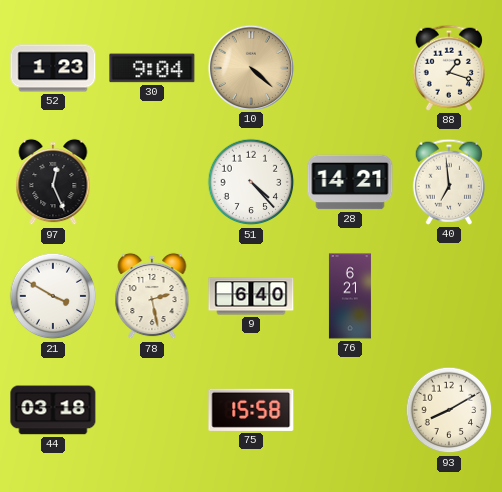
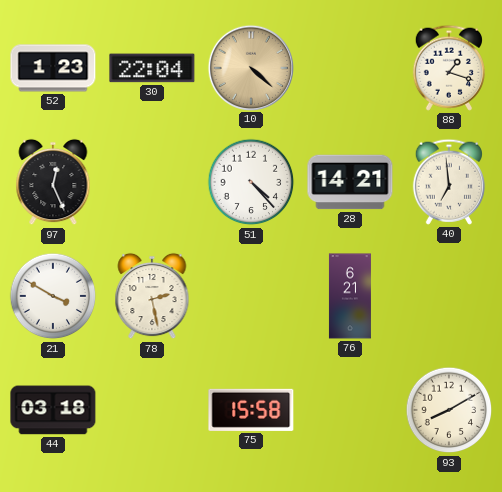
30: 9:04 -> 22:04 (152, 68)
9: 6:40 -> none (251, 296)
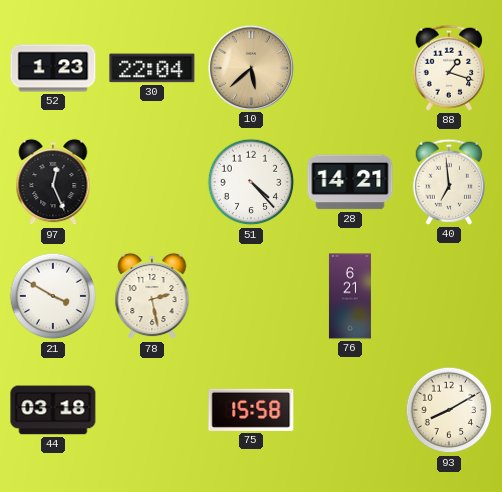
10: 4:22 -> 5:38 (250, 67)
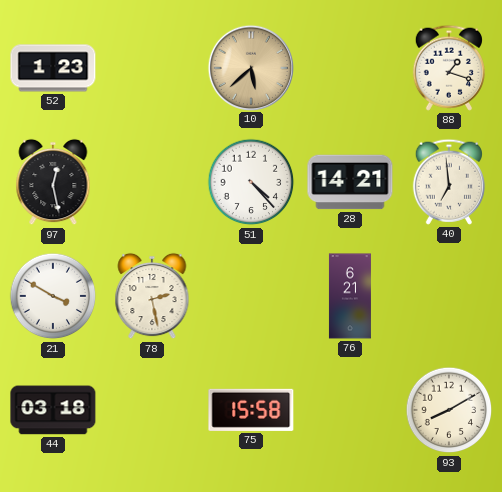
30: 22:04 -> none (152, 68)
97: 12:26 -> 12:28 (53, 182)
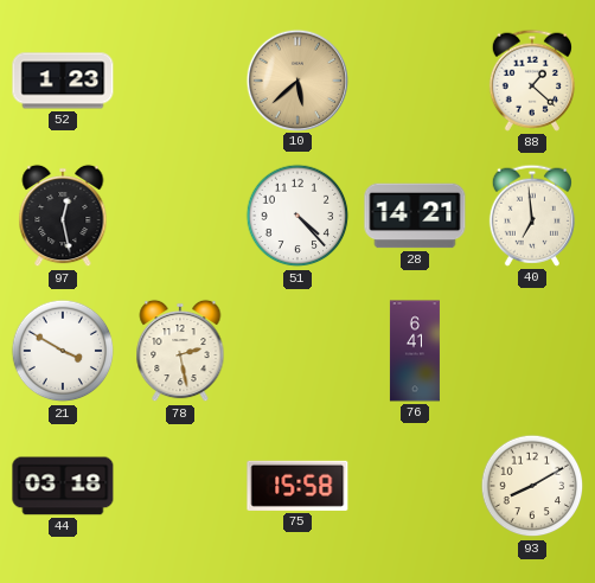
88: 1:18 -> 1:22 (532, 81)
76: 6:21 -> 6:41 (415, 351)
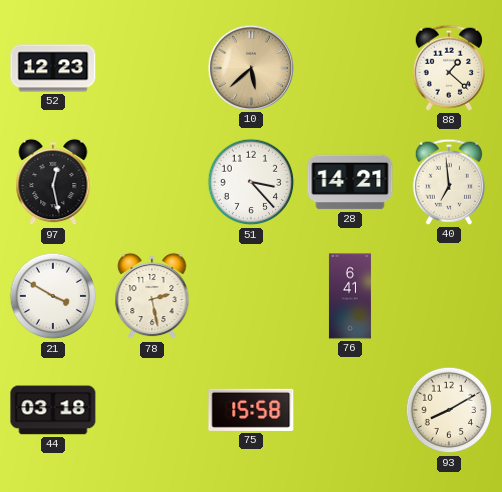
52: 1:23 -> 12:23 (53, 68)
51: 4:23 -> 3:23 (251, 182)
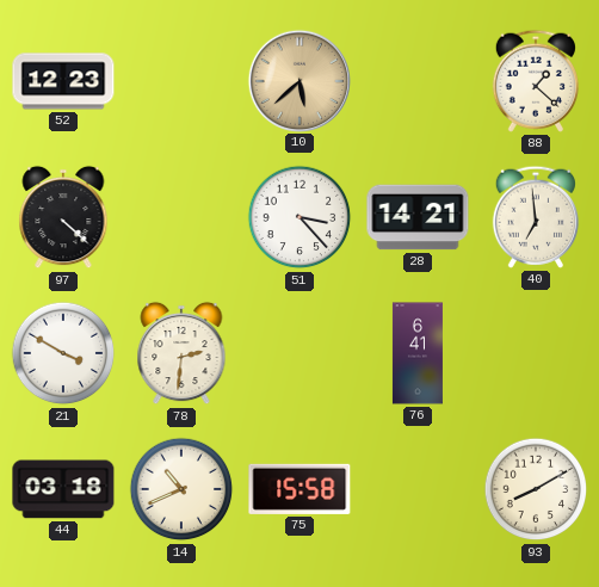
97: 12:28 -> 4:22 (63, 217)
78: 2:28 -> 2:31 (181, 353)
14: none -> 10:41 (181, 489)
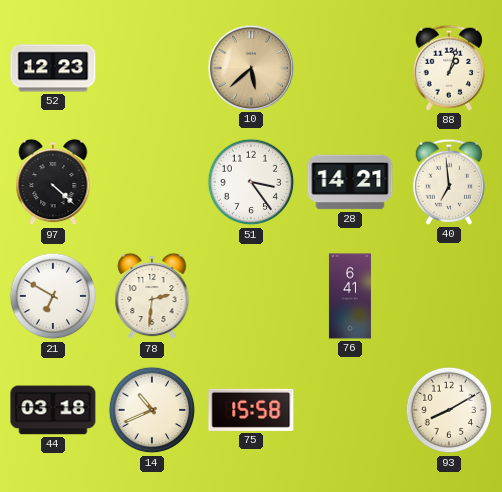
88: 1:22 -> 1:03 (449, 68)
51: 3:23 -> 3:24 (251, 182)
21: 3:50 -> 6:50 (53, 296)
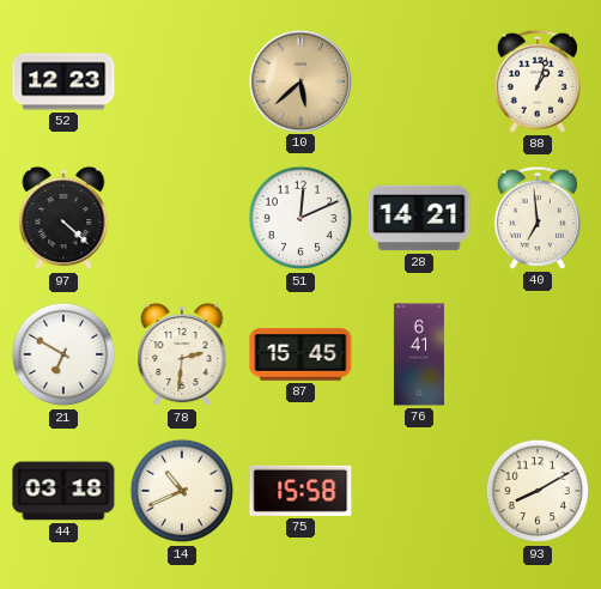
51: 3:24 -> 12:11 (300, 218)
87: none -> 15:45 (300, 354)
